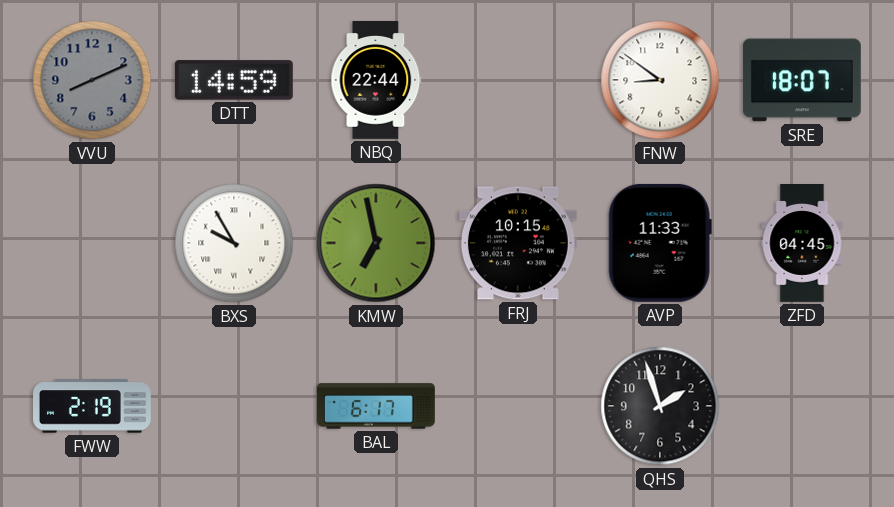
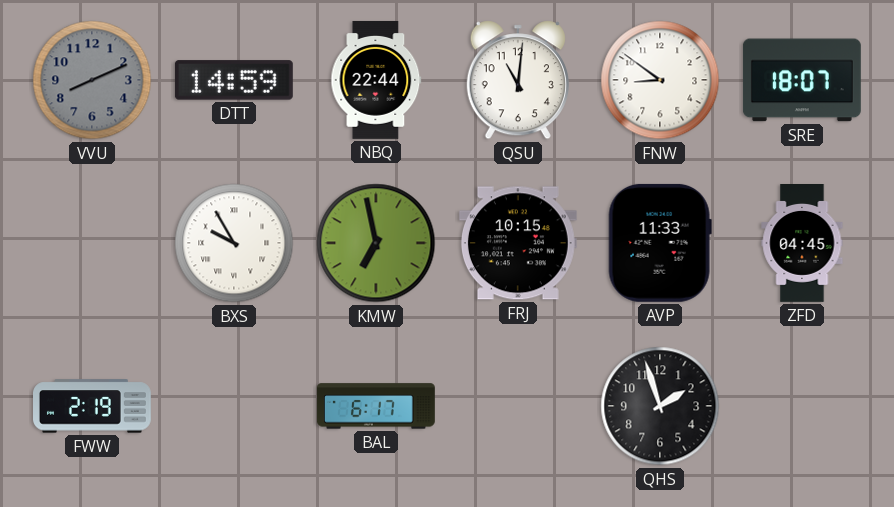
QSU: none -> 11:01 (518, 80)
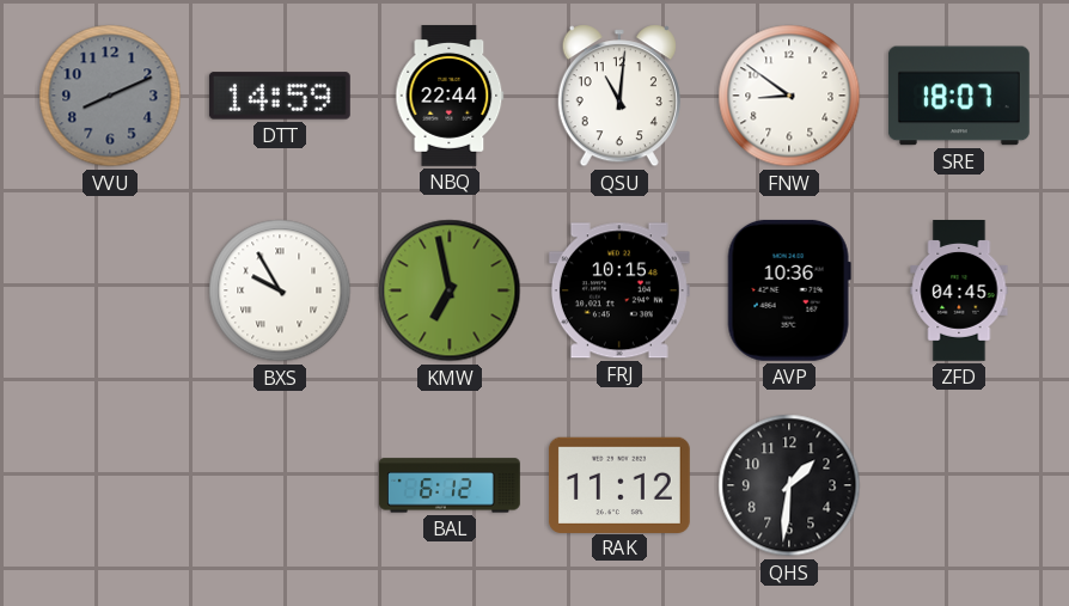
AVP: 11:33 -> 10:36 (789, 290)
FWW: 2:19 -> none (93, 406)
BAL: 6:17 -> 6:12 (450, 485)
RAK: none -> 11:12 (619, 484)
QHS: 1:57 -> 1:31 (789, 485)
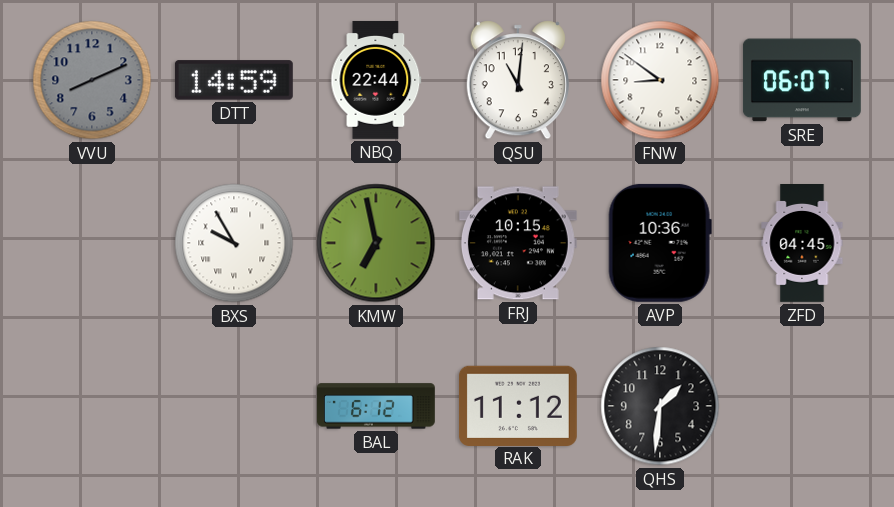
SRE: 18:07 -> 06:07 (802, 80)
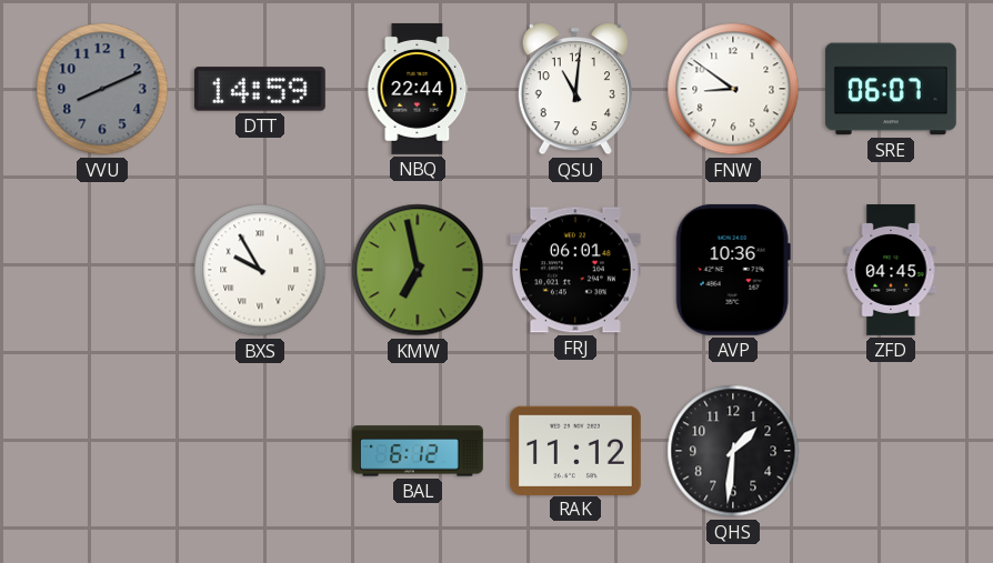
FRJ: 10:15 -> 06:01 (575, 270)
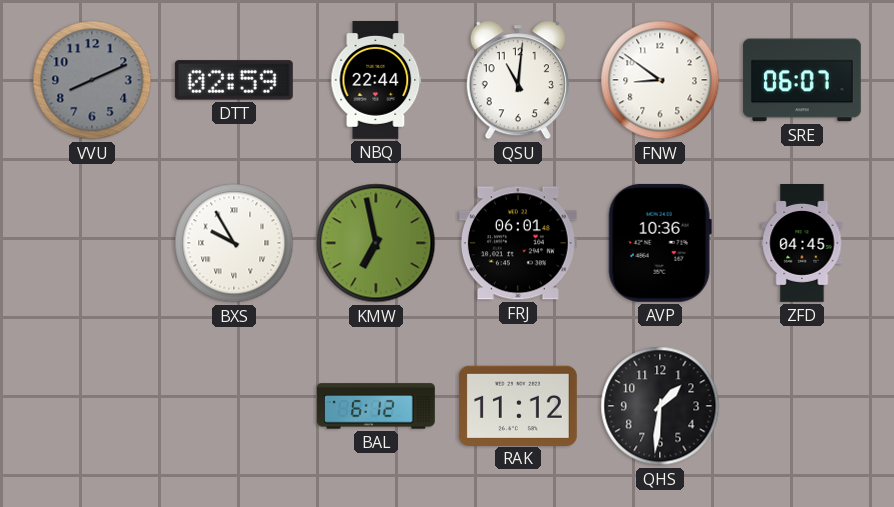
DTT: 14:59 -> 02:59 (234, 80)
